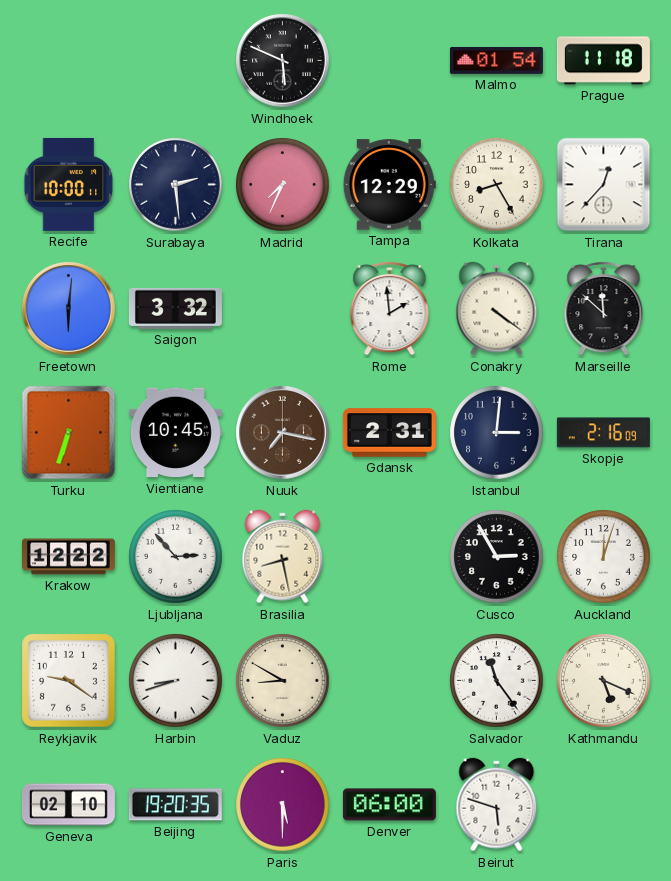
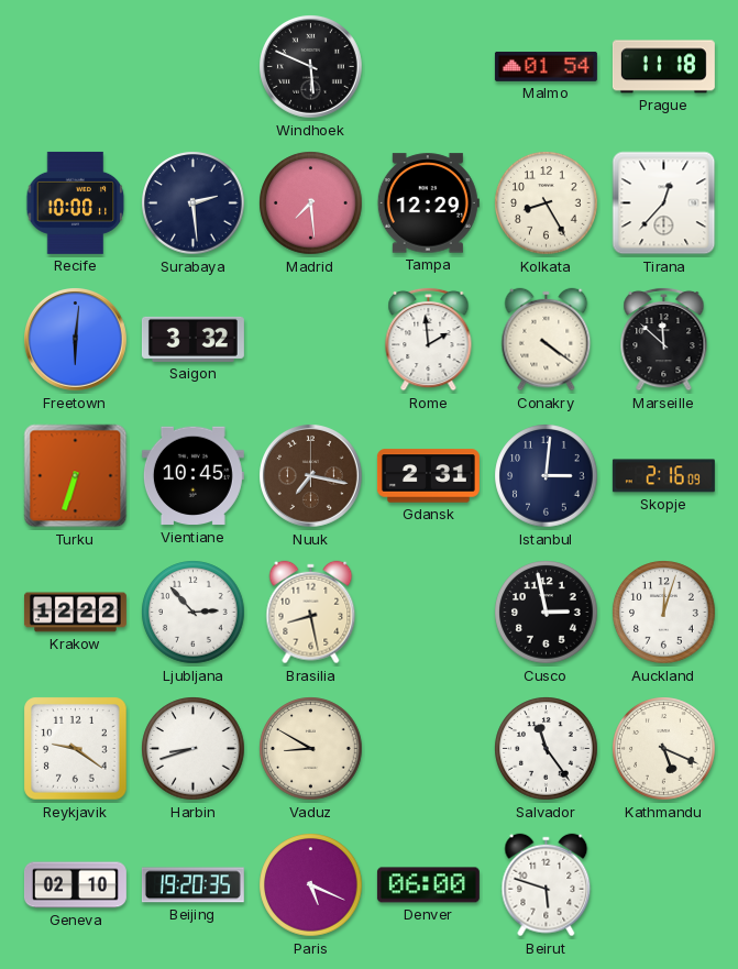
Madrid: 7:34 -> 7:29 (311, 203)
Cusco: 2:55 -> 2:58 (547, 613)
Paris: 5:30 -> 5:19 (311, 885)
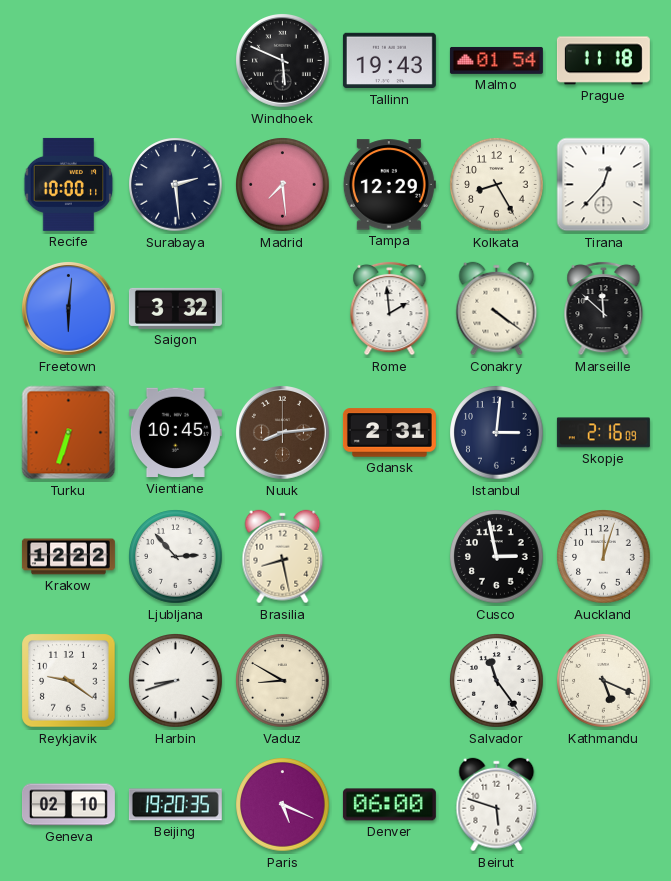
Tallinn: none -> 19:43 (389, 61)
Nuuk: 7:17 -> 8:14 (283, 433)
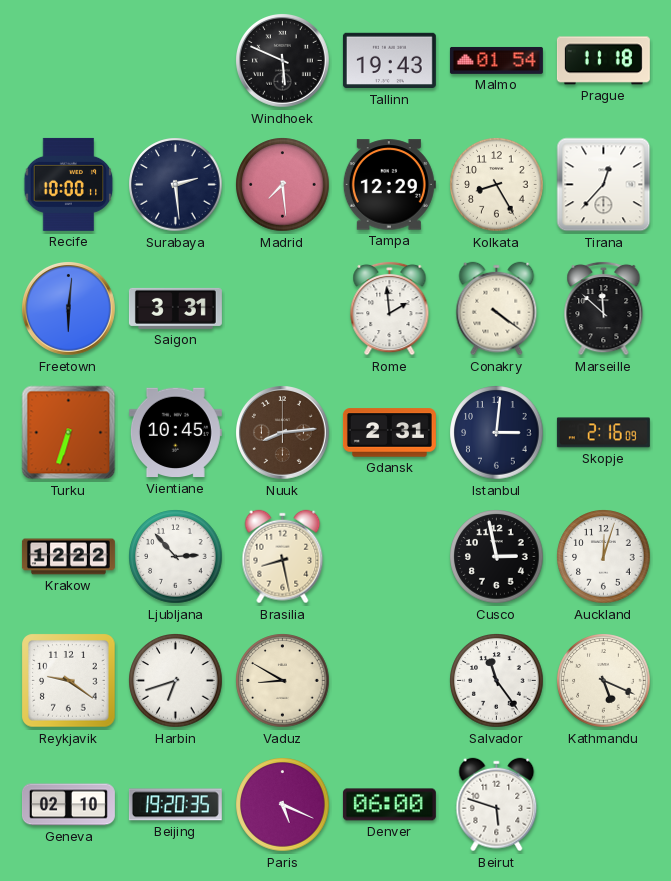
Saigon: 3:32 -> 3:31 (175, 308)
Harbin: 8:42 -> 6:42 (176, 681)
